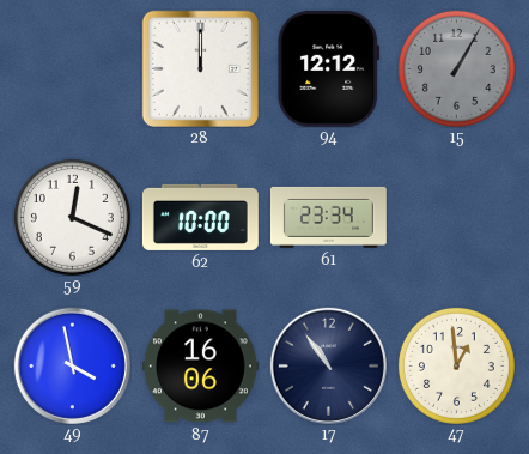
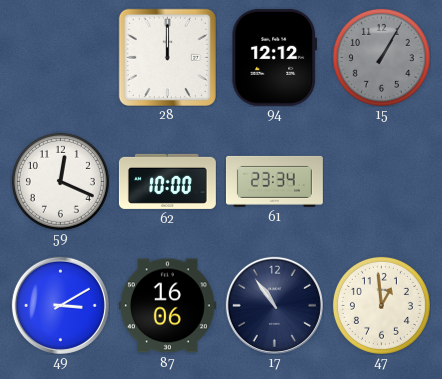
49: 3:58 -> 3:10 (60, 305)
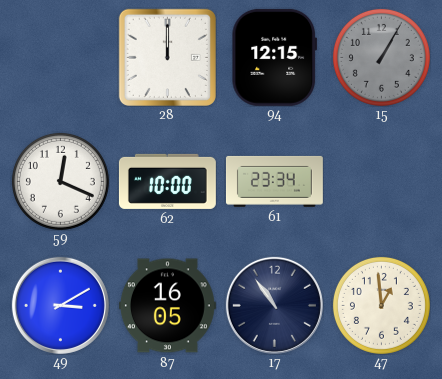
94: 12:12 -> 12:15 (274, 57)
87: 16:06 -> 16:05 (167, 306)
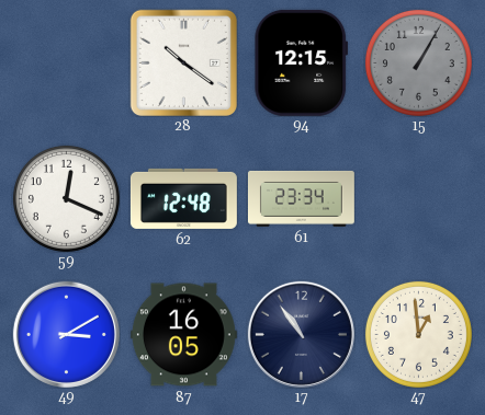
28: 12:00 -> 10:21 (183, 62)
62: 10:00 -> 12:48 (183, 198)
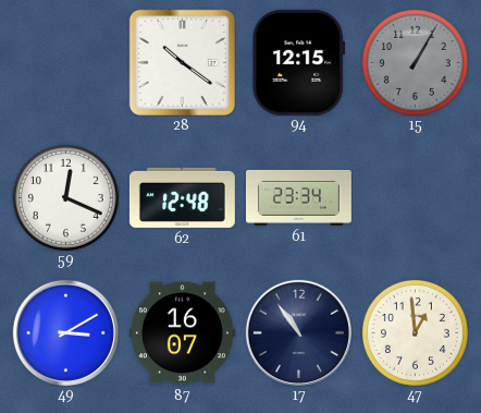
87: 16:05 -> 16:07 (182, 333)
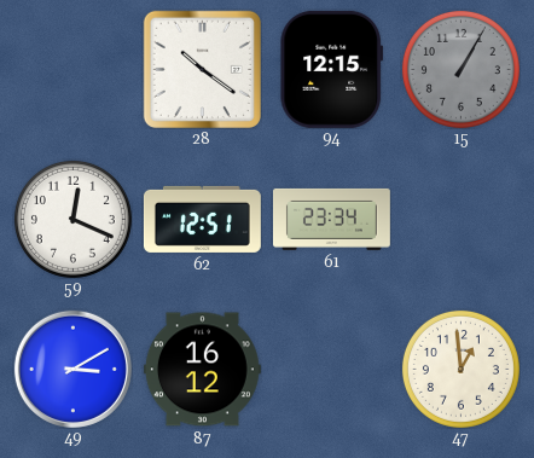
62: 12:48 -> 12:51 (202, 219)
87: 16:07 -> 16:12 (202, 370)
17: 10:54 -> none (298, 332)
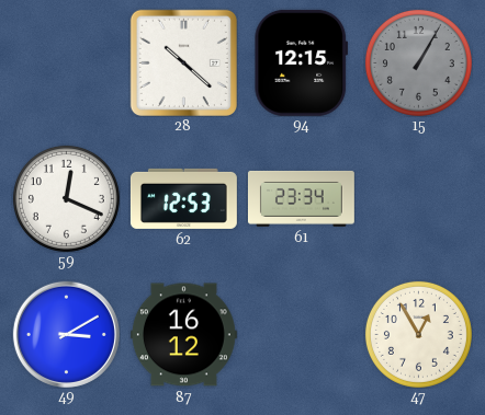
28: 10:21 -> 10:22 (183, 62)
62: 12:51 -> 12:53 (183, 198)
47: 12:59 -> 12:55 (418, 334)
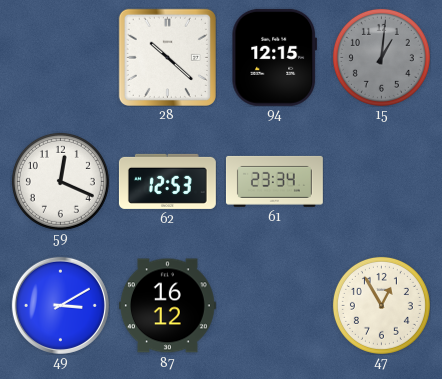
15: 1:05 -> 1:01 (381, 57)
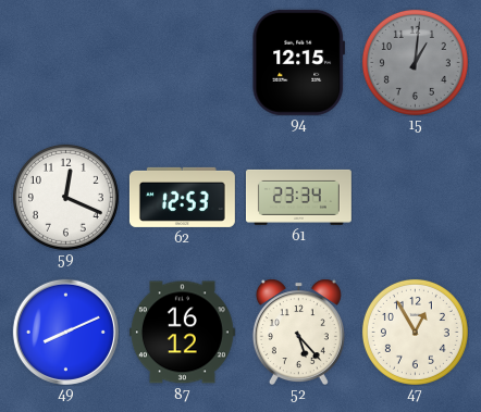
28: 10:22 -> none (167, 57)
49: 3:10 -> 8:11 (65, 332)
52: none -> 5:23 (298, 332)
